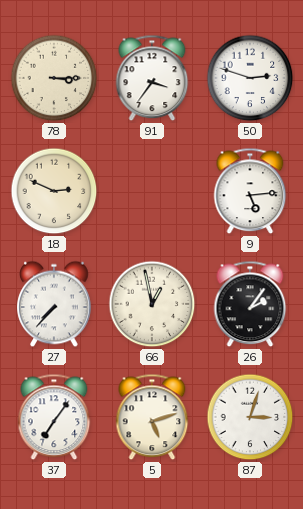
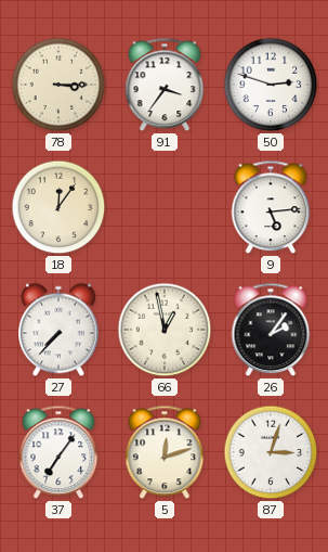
18: 2:49 -> 12:06 (58, 207)
5: 5:12 -> 12:12 (165, 452)
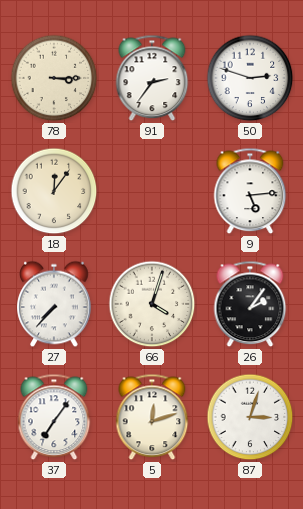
91: 3:36 -> 2:36 (152, 78)
66: 12:58 -> 4:03 (152, 304)
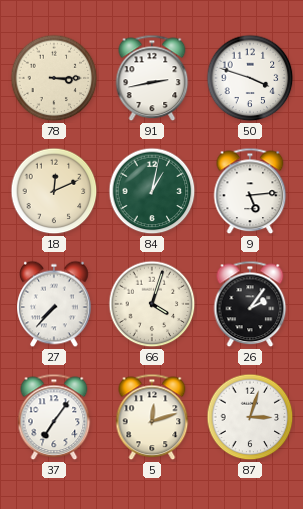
91: 2:36 -> 2:43 (152, 78)
50: 2:48 -> 3:48 (250, 78)
18: 12:06 -> 12:11 (54, 191)
84: none -> 1:02 (152, 191)
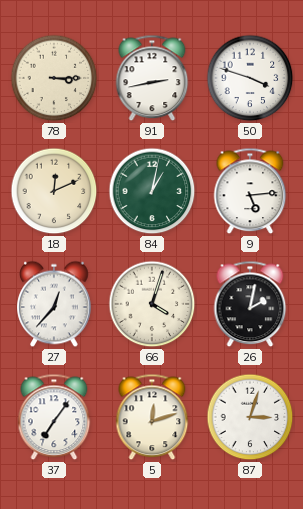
27: 7:37 -> 12:37 (54, 304)
26: 2:06 -> 2:02 (250, 304)
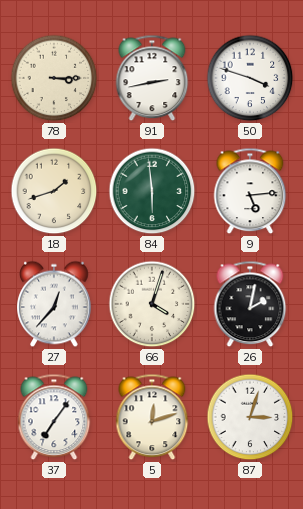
18: 12:11 -> 1:42 (54, 191)
84: 1:02 -> 5:59 (152, 191)
